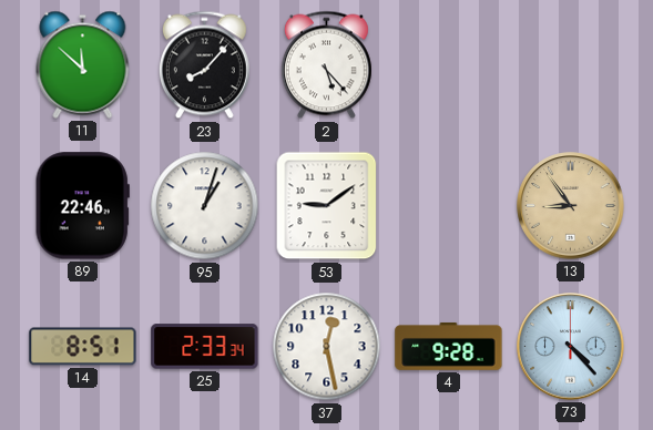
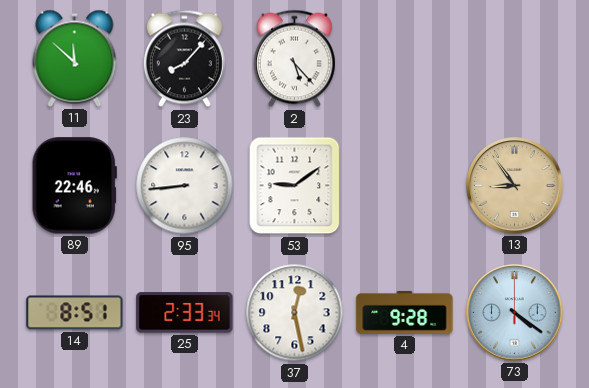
95: 1:03 -> 8:44 (185, 186)
73: 4:23 -> 4:21 (515, 313)
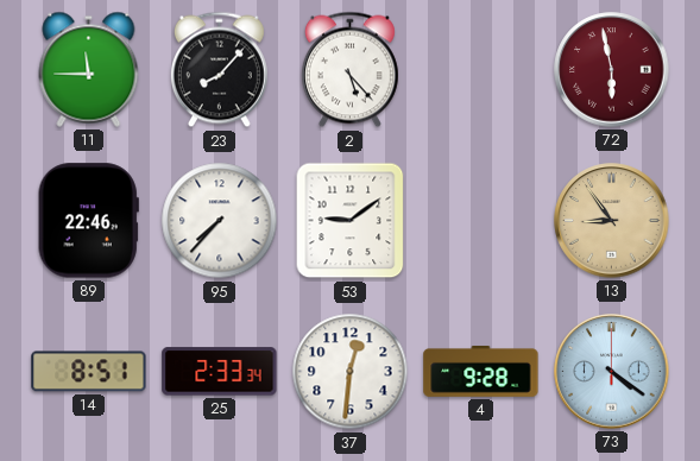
11: 11:52 -> 11:45 (89, 69)
72: none -> 5:58 (612, 70)
95: 8:44 -> 7:37 (220, 221)
37: 12:28 -> 12:31 (351, 372)
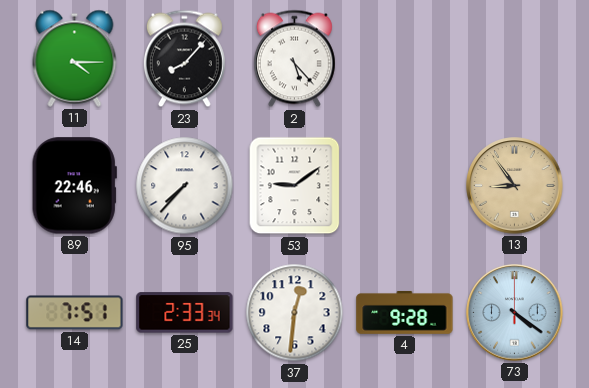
11: 11:45 -> 4:15 (75, 58)
72: 5:58 -> none (612, 70)
14: 8:51 -> 7:51 (75, 313)
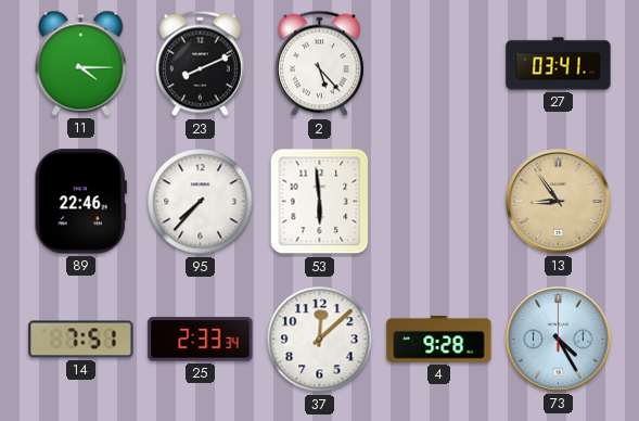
23: 8:07 -> 8:11 (200, 64)
27: none -> 03:41 (559, 64)
53: 9:09 -> 5:59 (320, 202)
37: 12:31 -> 12:08 (320, 340)
73: 4:21 -> 4:25 (559, 340)
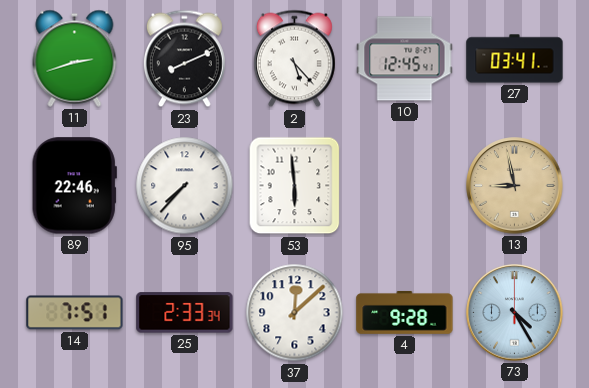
11: 4:15 -> 2:42 (75, 58)
10: none -> 12:45 (405, 59)
13: 8:54 -> 8:58 (515, 186)
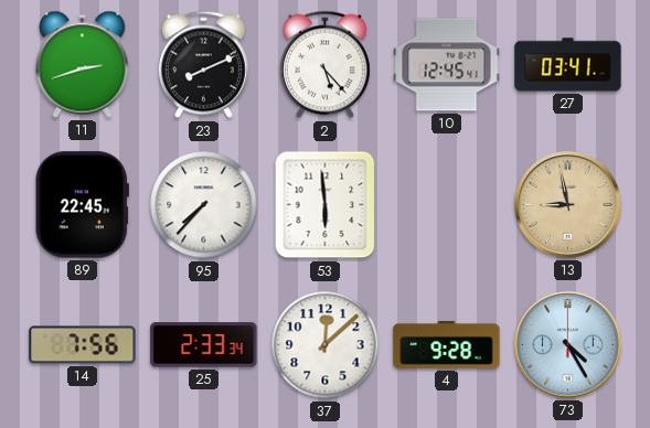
89: 22:46 -> 22:45 (82, 205)
14: 7:51 -> 7:56 (83, 345)
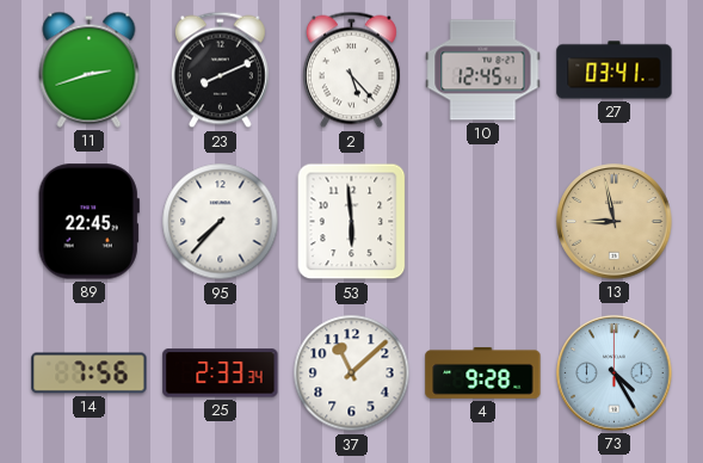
37: 12:08 -> 11:08 (352, 374)
